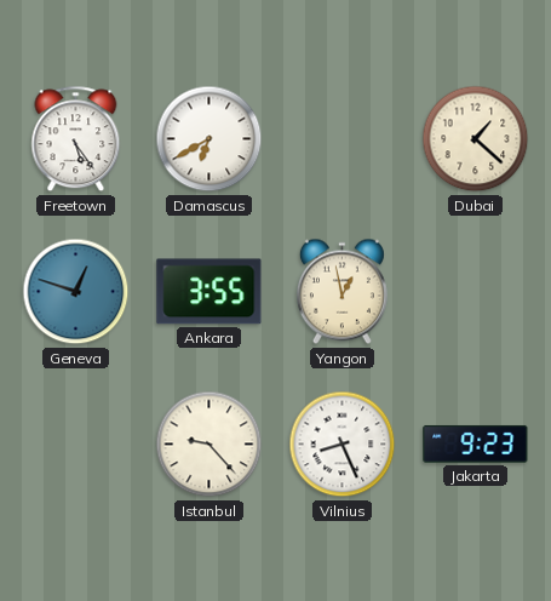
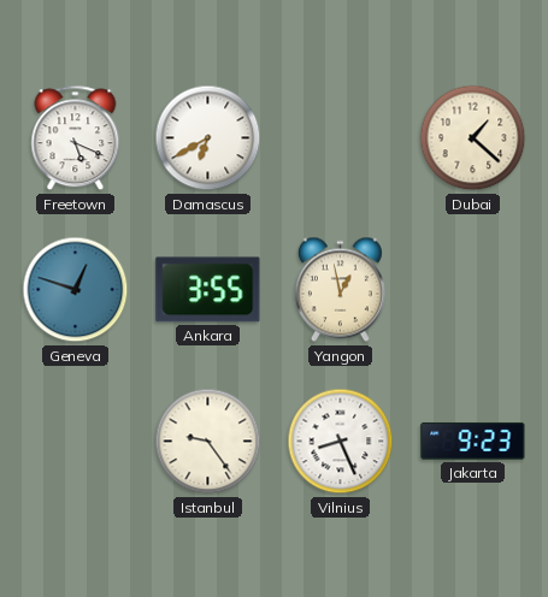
Freetown: 5:24 -> 5:19 (76, 138)
Istanbul: 9:23 -> 9:24 (208, 442)
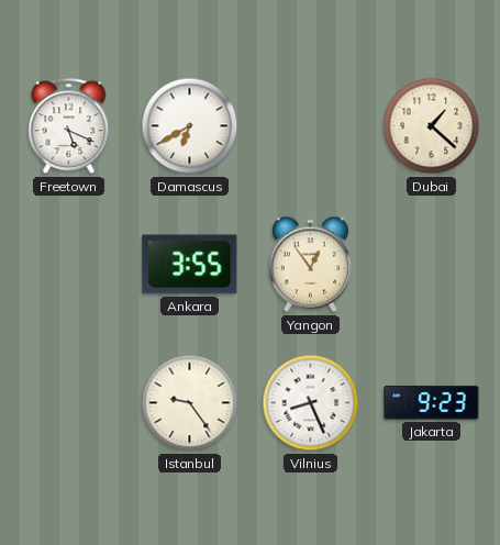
Geneva: 12:48 -> none (76, 290)
Yangon: 12:58 -> 12:54 (310, 265)
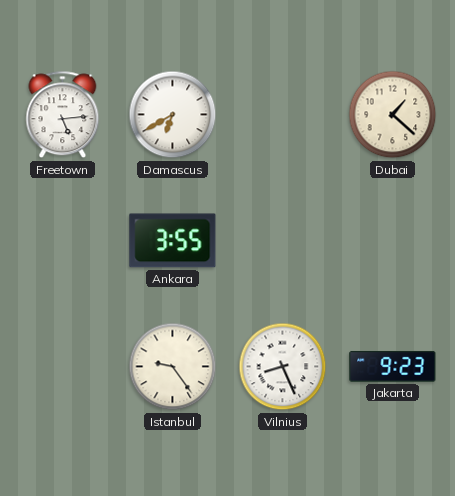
Freetown: 5:19 -> 5:14 (63, 115)
Yangon: 12:54 -> none (310, 265)
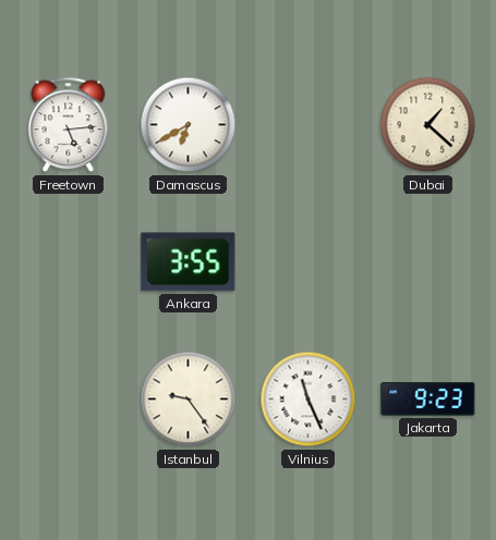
Vilnius: 8:26 -> 11:26 (309, 400)
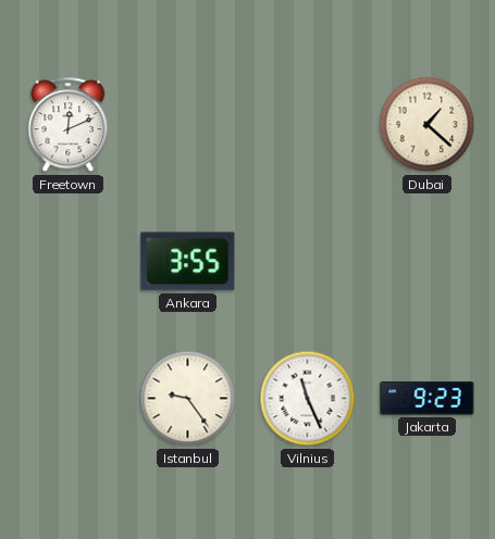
Freetown: 5:14 -> 12:11 (69, 125)
Damascus: 6:40 -> none (189, 125)
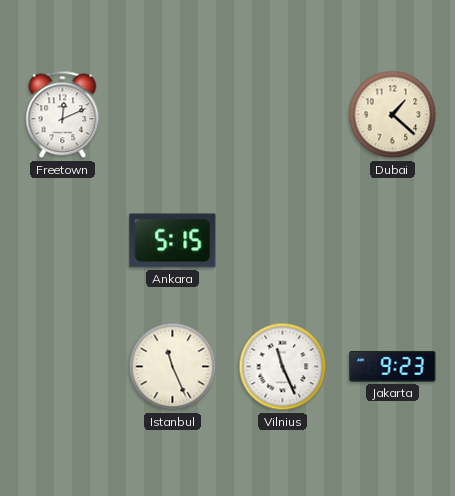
Ankara: 3:55 -> 5:15 (173, 241)
Istanbul: 9:24 -> 11:26 (173, 367)
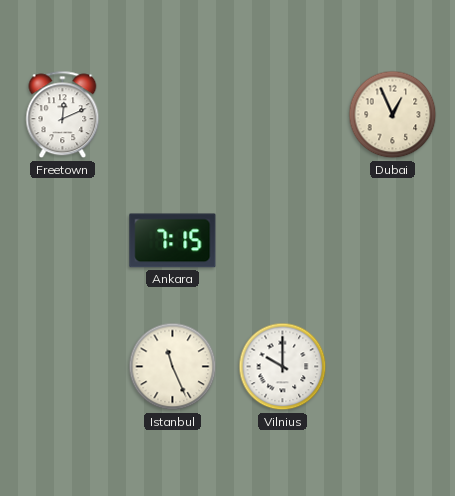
Dubai: 1:22 -> 12:56 (393, 115)
Ankara: 5:15 -> 7:15 (173, 241)
Vilnius: 11:26 -> 10:00 (283, 367)
Jakarta: 9:23 -> none (393, 367)
